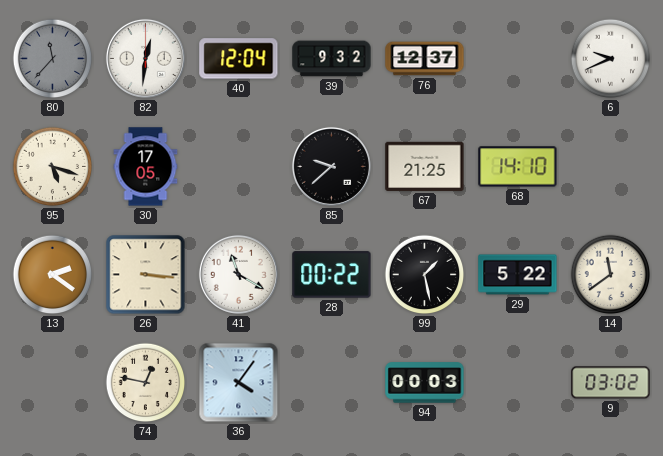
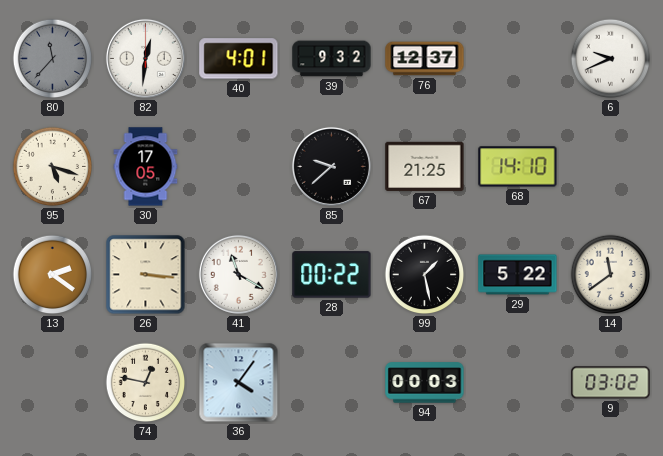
40: 12:04 -> 4:01 (239, 59)
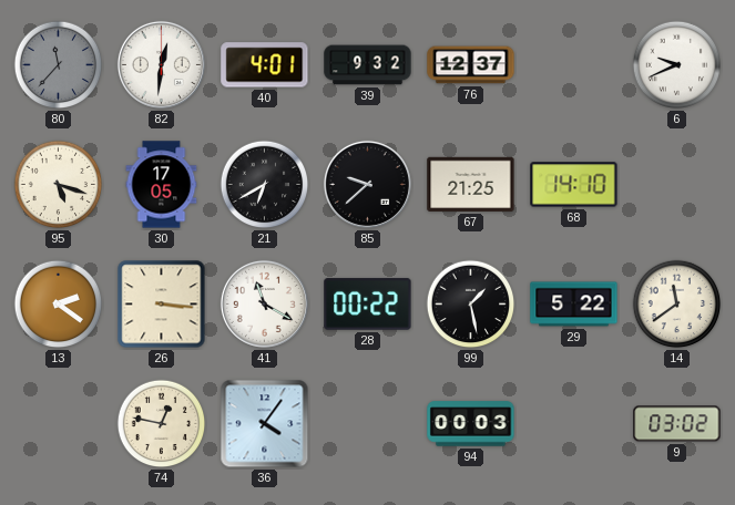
21: none -> 6:40 (265, 185)
